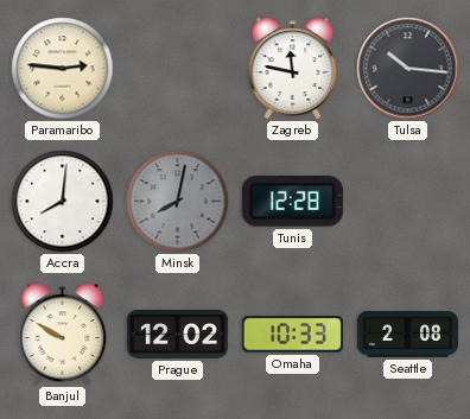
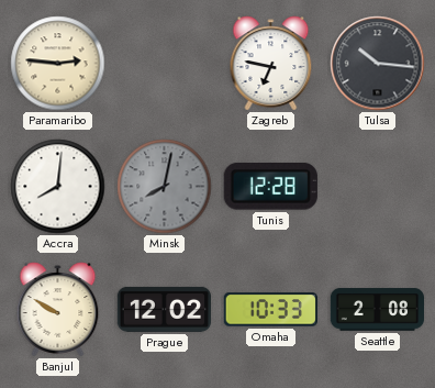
Zagreb: 11:47 -> 6:47 (271, 64)
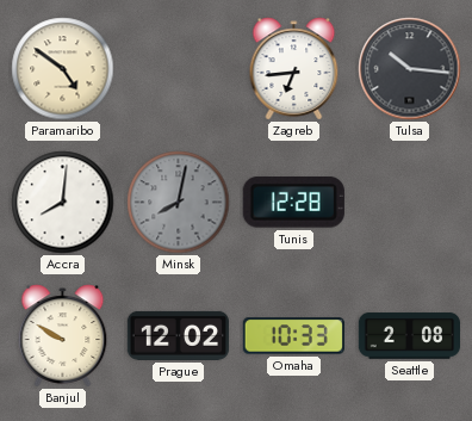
Paramaribo: 2:46 -> 4:51 (63, 69)
Zagreb: 6:47 -> 6:44 (294, 69)
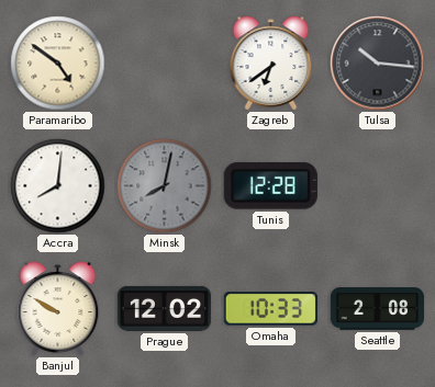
Zagreb: 6:44 -> 6:39 (271, 64)
